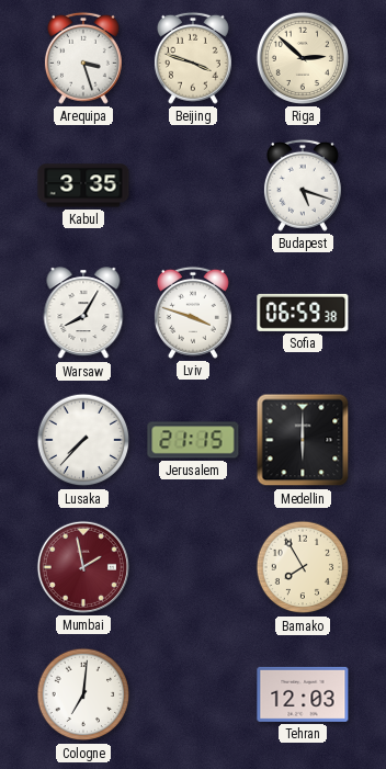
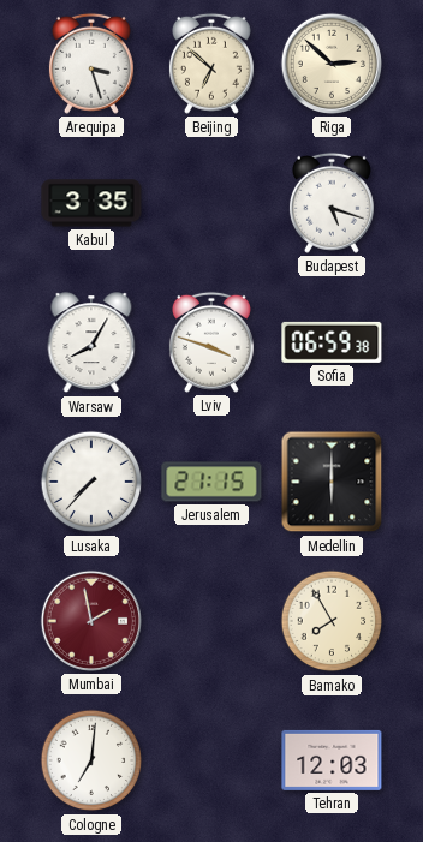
Beijing: 3:48 -> 6:52 (211, 64)
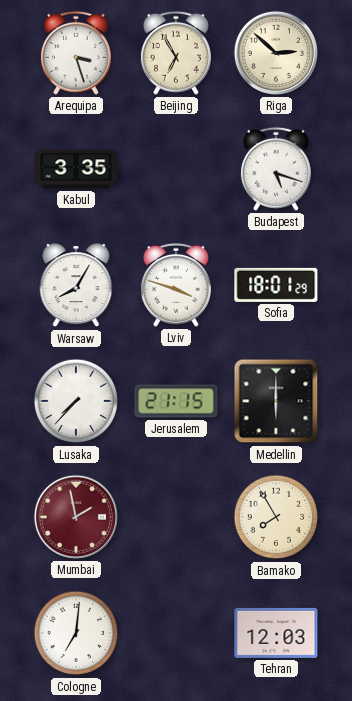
Beijing: 6:52 -> 6:55 (176, 53)
Sofia: 06:59 -> 18:01 (276, 285)
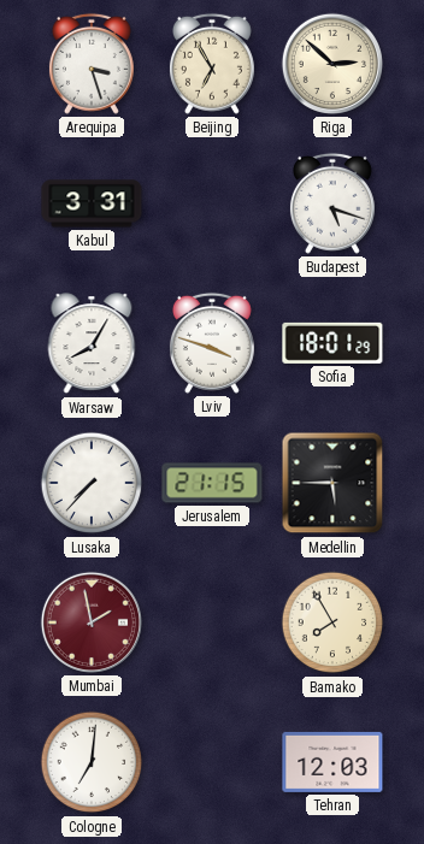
Kabul: 3:35 -> 3:31 (92, 203)
Medellin: 6:00 -> 5:45 (332, 483)
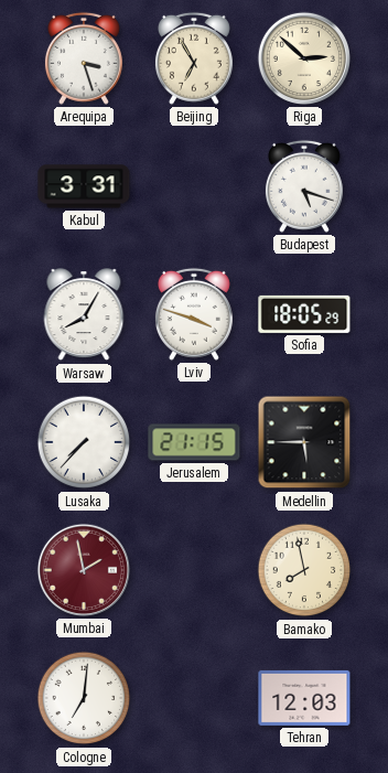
Sofia: 18:01 -> 18:05 (304, 314)
Bamako: 7:55 -> 7:58 (304, 570)
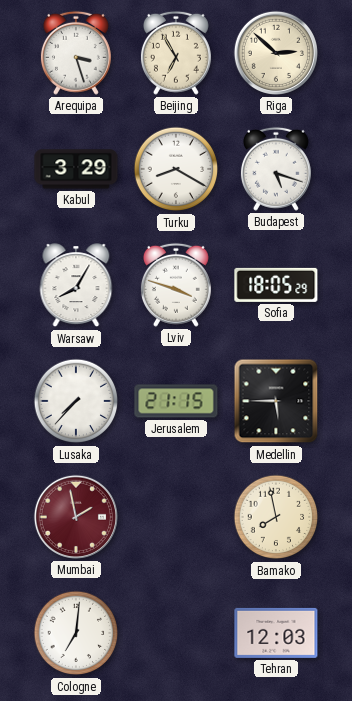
Kabul: 3:31 -> 3:29 (76, 169)
Turku: none -> 8:20 (176, 169)
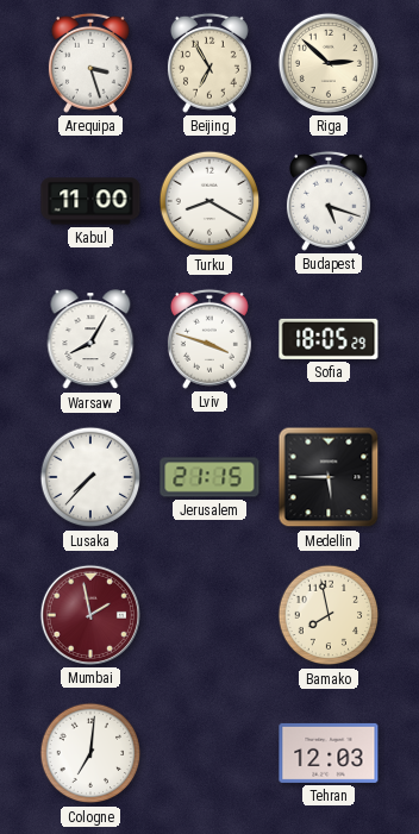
Kabul: 3:29 -> 11:00 (90, 201)
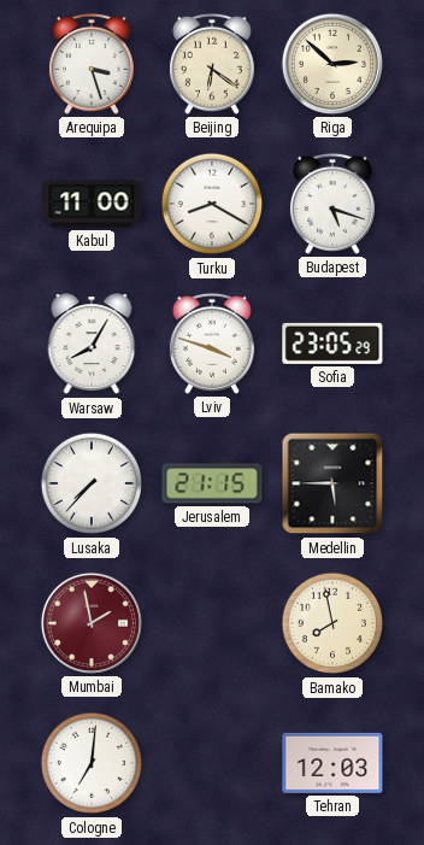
Beijing: 6:55 -> 6:21 (212, 64)
Sofia: 18:05 -> 23:05 (332, 344)
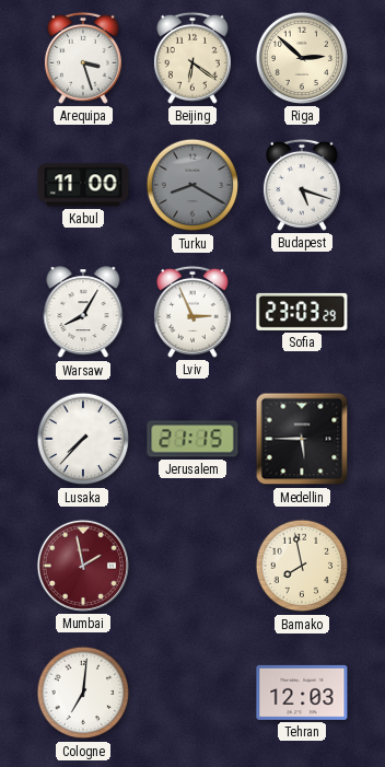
Turku dial: white -> grey (192, 185)
Lviv: 3:48 -> 2:56 (192, 312)
Sofia: 23:05 -> 23:03 (302, 312)
